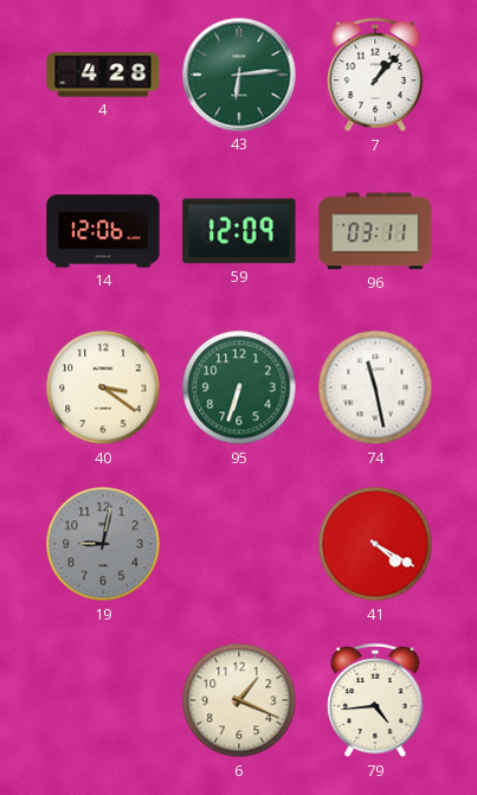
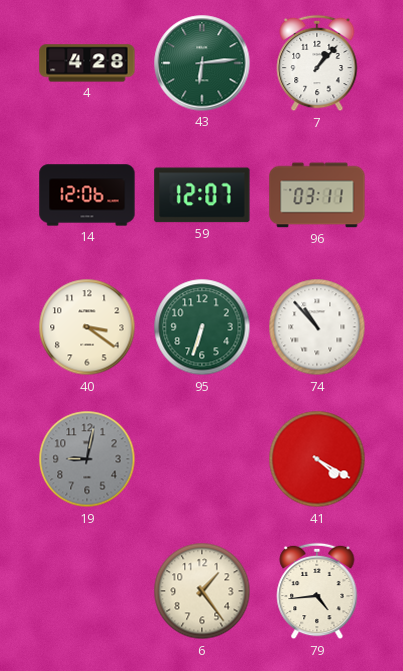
59: 12:09 -> 12:07 (202, 195)
74: 11:28 -> 10:53 (317, 327)
6: 1:19 -> 1:24 (202, 591)
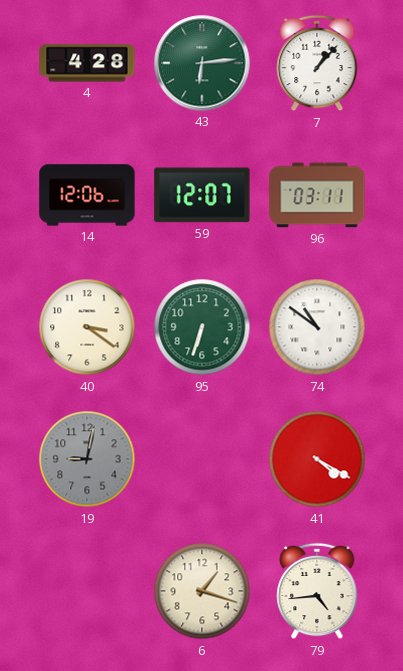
74: 10:53 -> 10:51 (317, 327)
6: 1:24 -> 1:18 (202, 591)
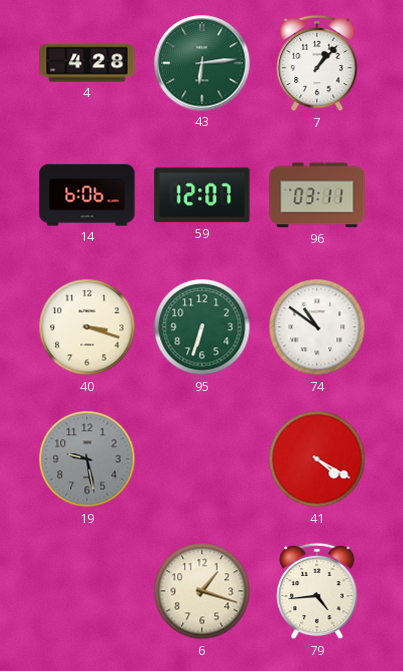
14: 12:06 -> 6:06 (87, 195)
40: 3:21 -> 3:18 (87, 327)
19: 9:02 -> 9:28 (87, 459)
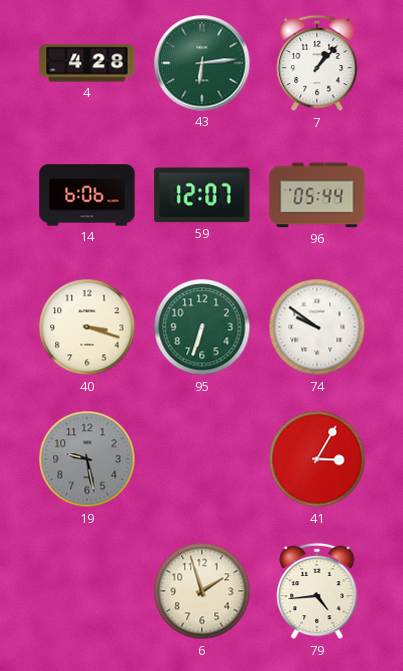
96: 03:11 -> 05:44 (317, 195)
74: 10:51 -> 9:51 (317, 327)
41: 4:20 -> 3:05 (317, 459)
6: 1:18 -> 1:57 (202, 591)
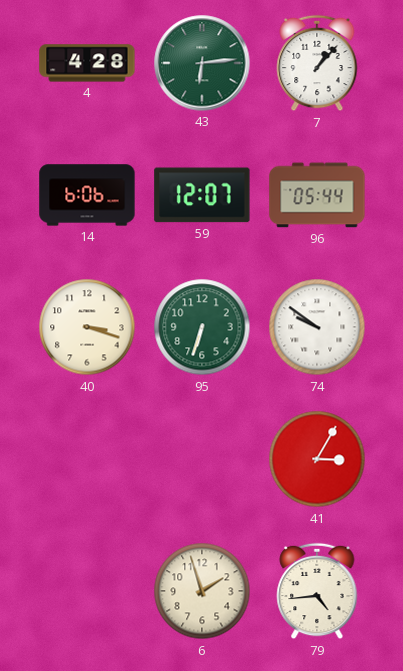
19: 9:28 -> none (87, 459)
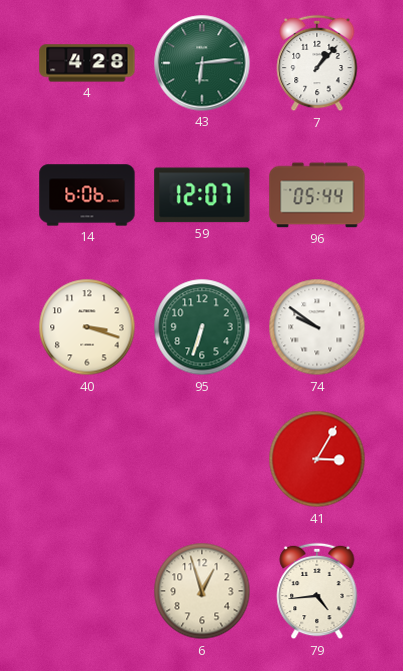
6: 1:57 -> 12:57 (202, 591)
